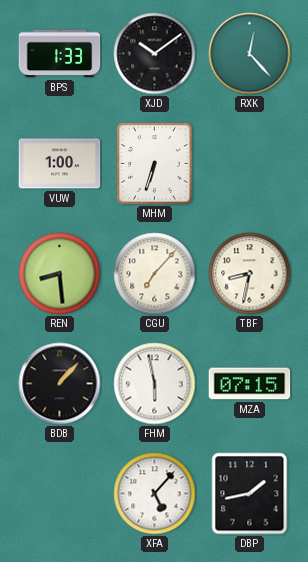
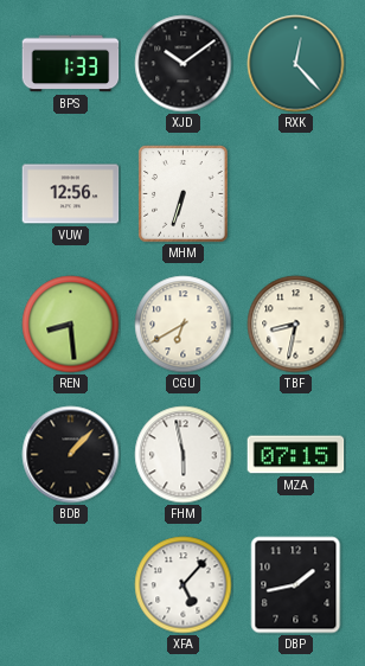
VUW: 1:00 -> 12:56 (71, 194)
CGU: 7:07 -> 6:40 (184, 325)
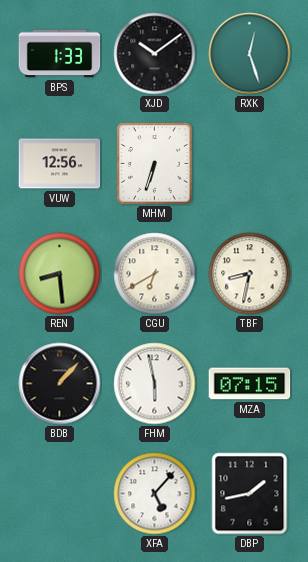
RXK: 12:23 -> 12:27 (250, 54)
